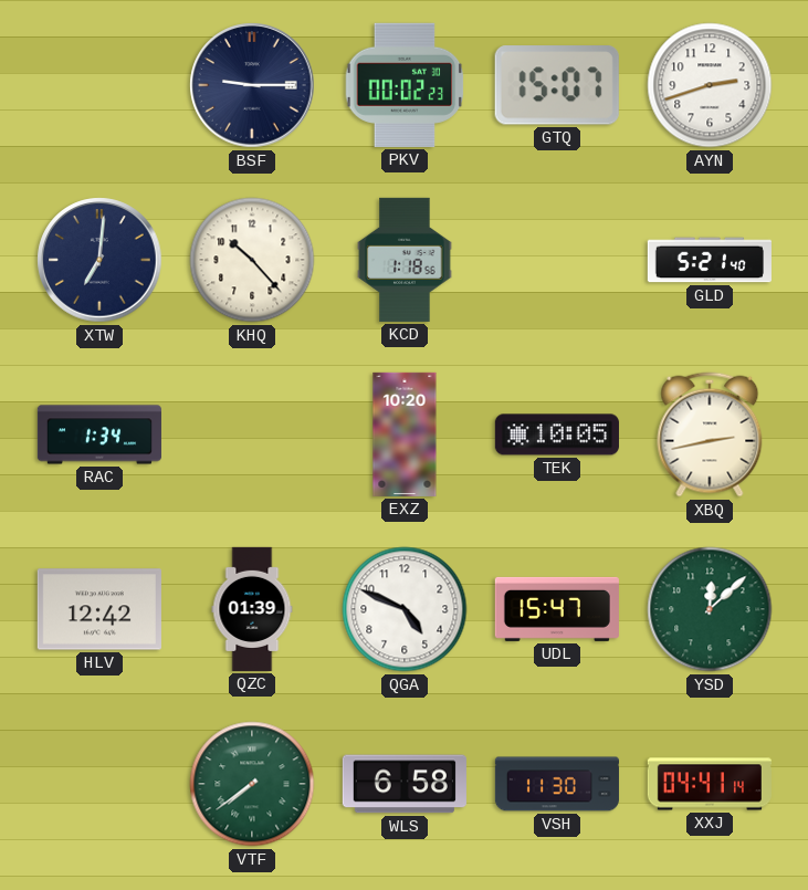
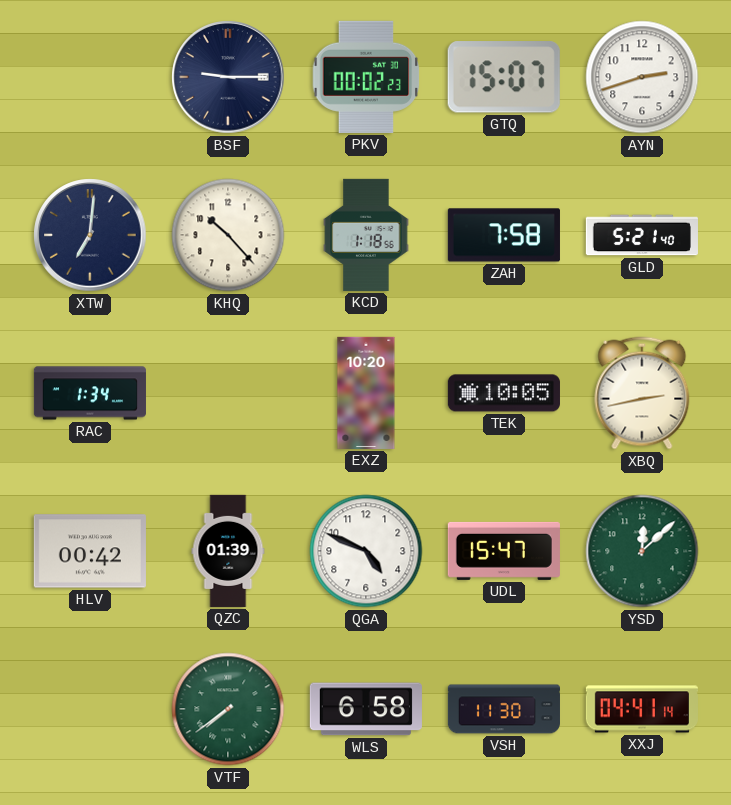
ZAH: none -> 7:58 (504, 235)
HLV: 12:42 -> 00:42 (90, 551)
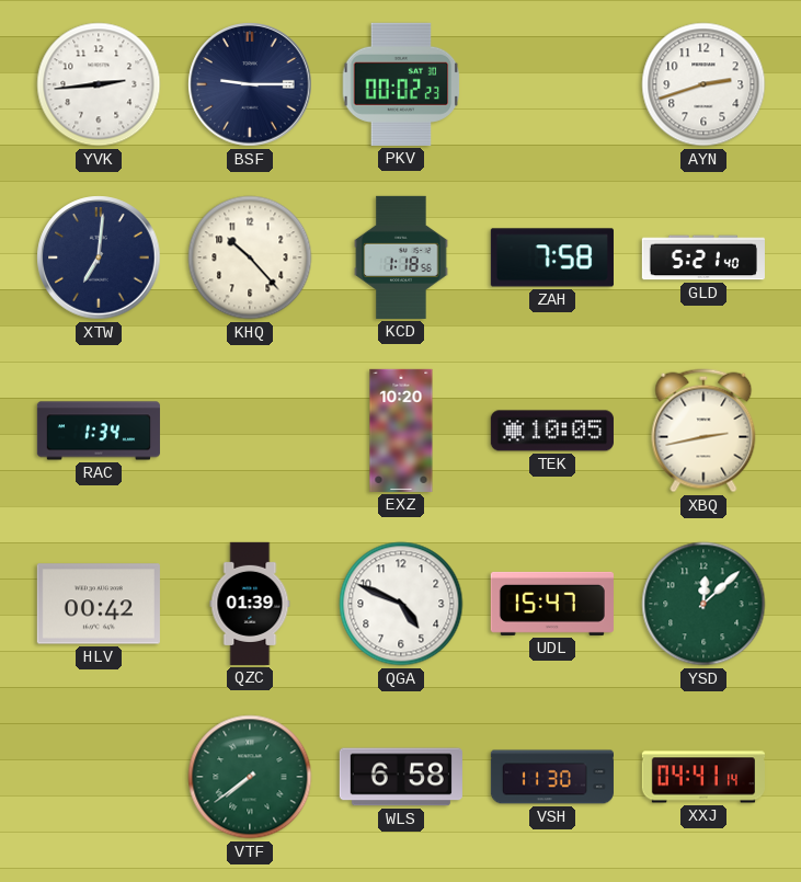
YVK: none -> 2:44 (99, 84)
GTQ: 15:07 -> none (504, 77)
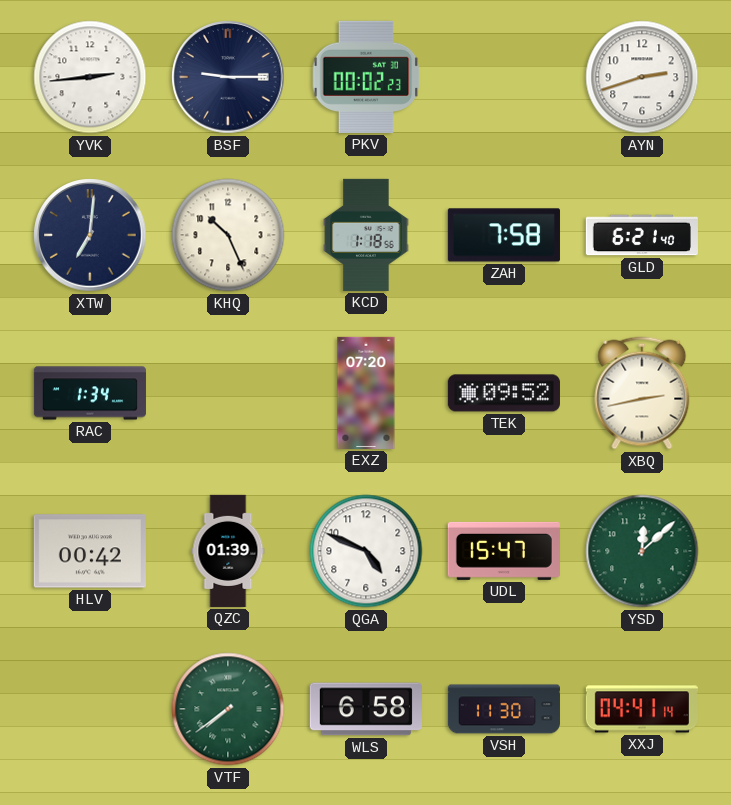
KHQ: 10:23 -> 10:26 (228, 235)
GLD: 5:21 -> 6:21 (642, 235)
EXZ: 10:20 -> 07:20 (366, 393)
TEK: 10:05 -> 09:52 (504, 393)
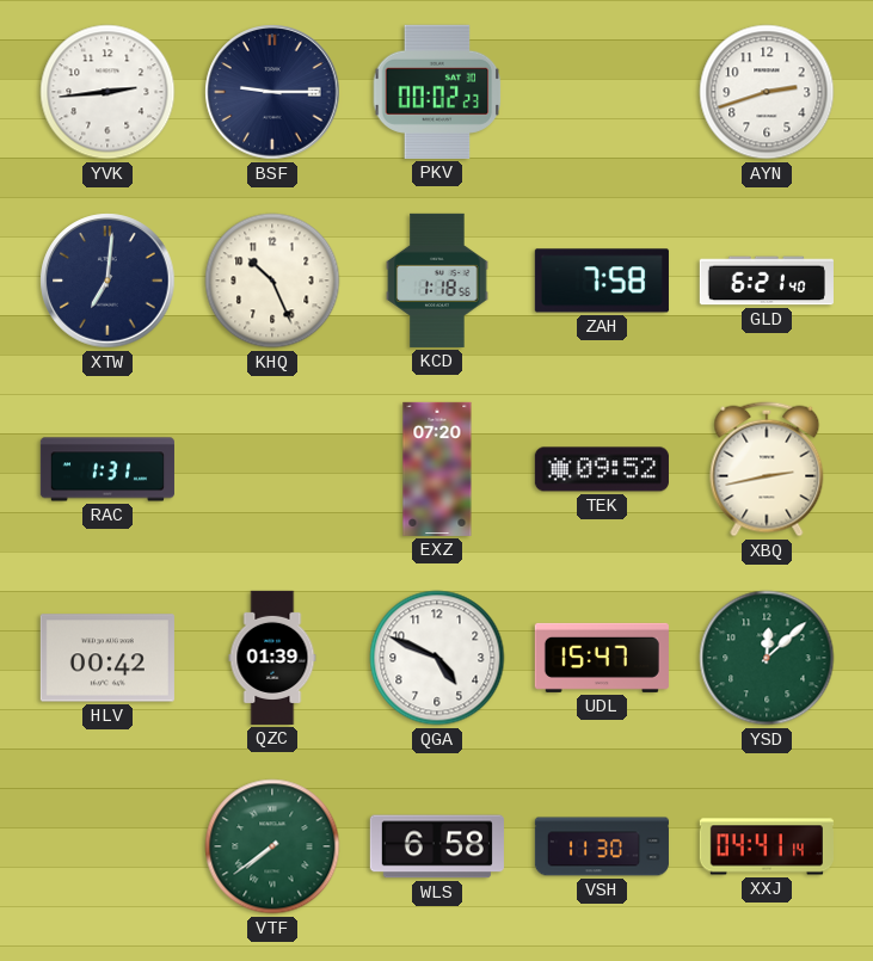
RAC: 1:34 -> 1:31 (107, 469)
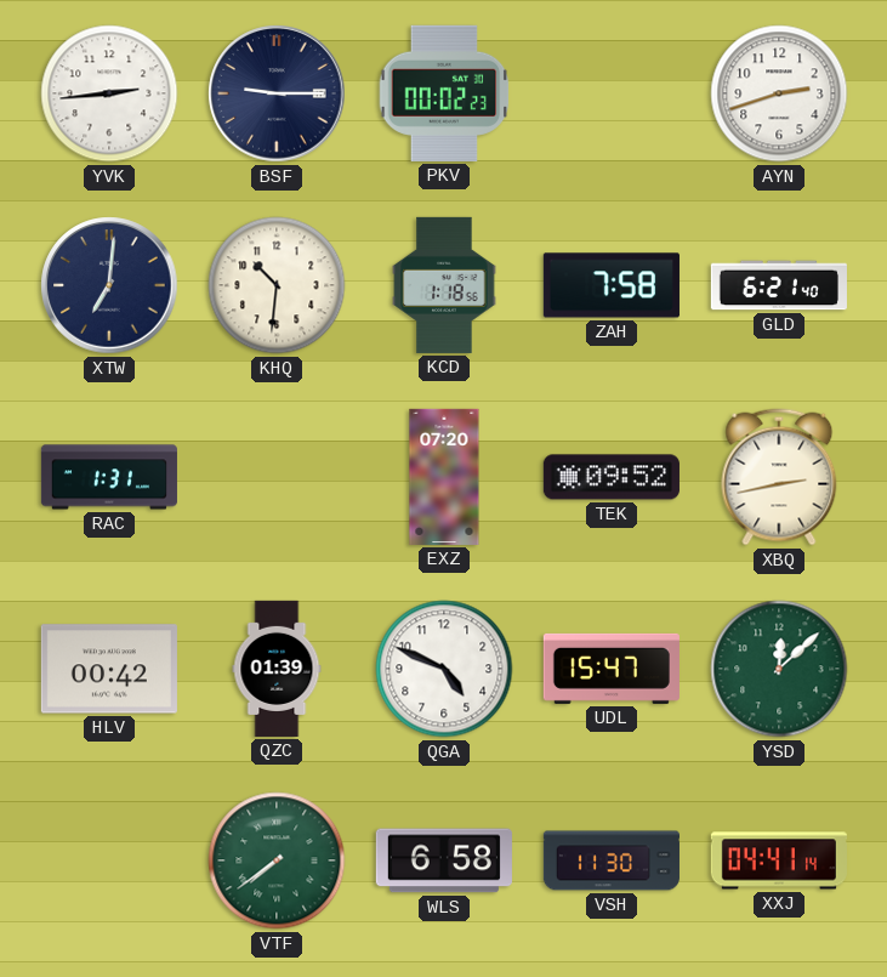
KHQ: 10:26 -> 10:31 (277, 285)
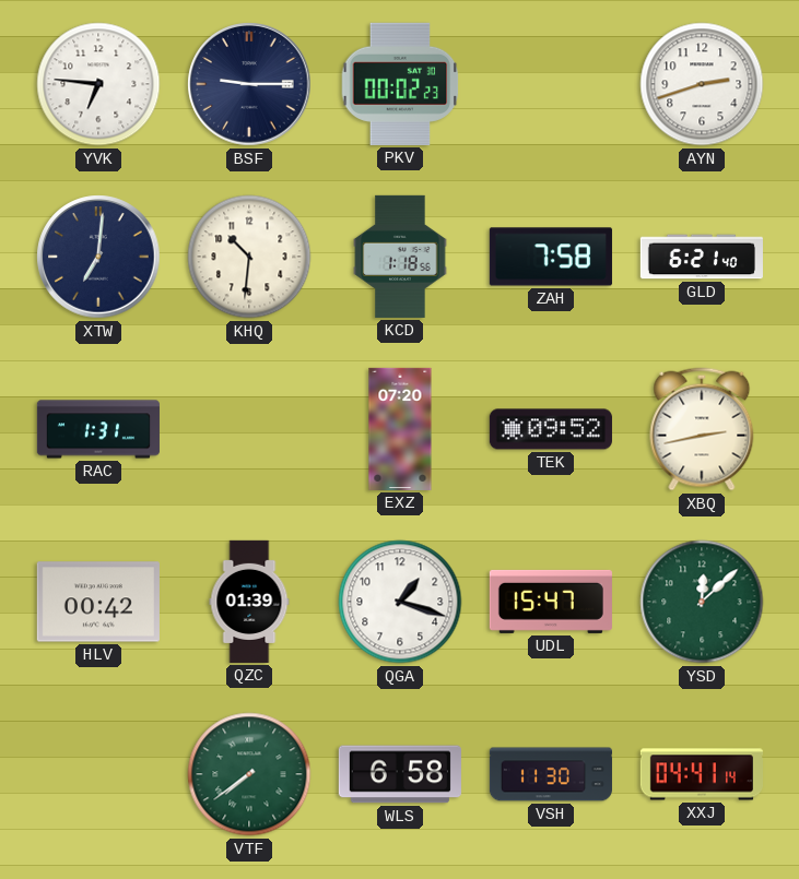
YVK: 2:44 -> 6:46 (98, 84)
QGA: 4:49 -> 1:18 (400, 602)
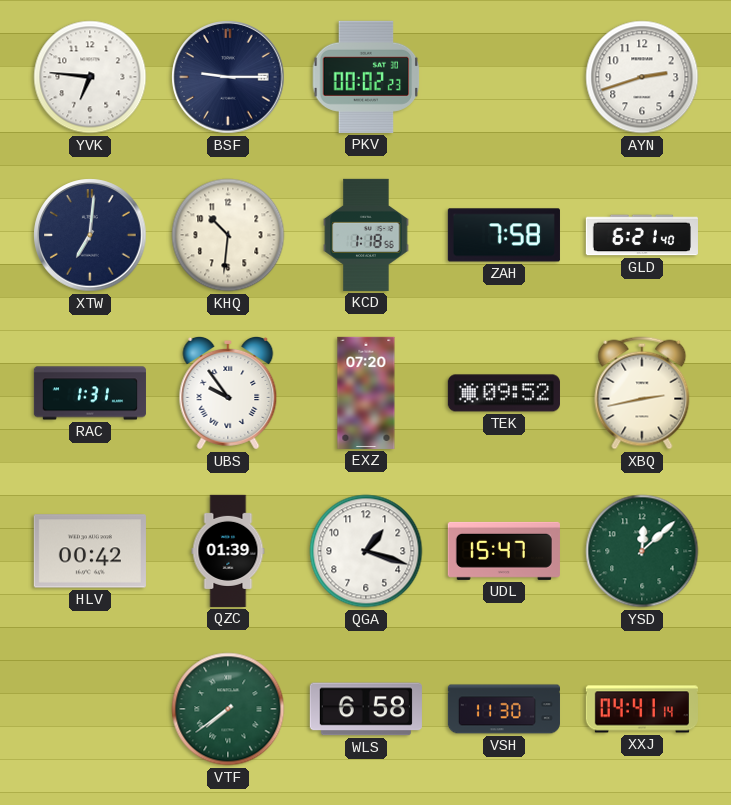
UBS: none -> 9:54 (228, 393)
